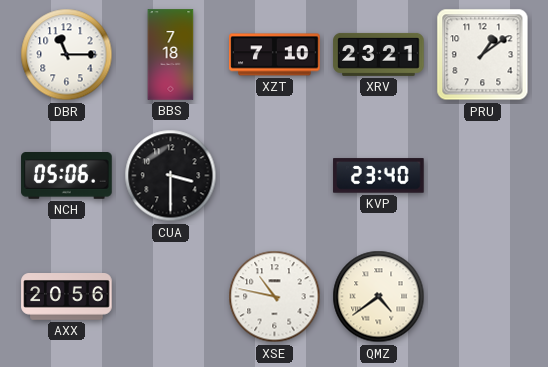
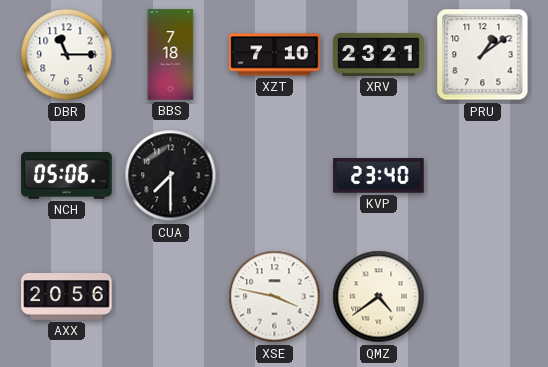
CUA: 3:30 -> 7:30 (171, 176)
XSE: 10:47 -> 3:47 (275, 297)
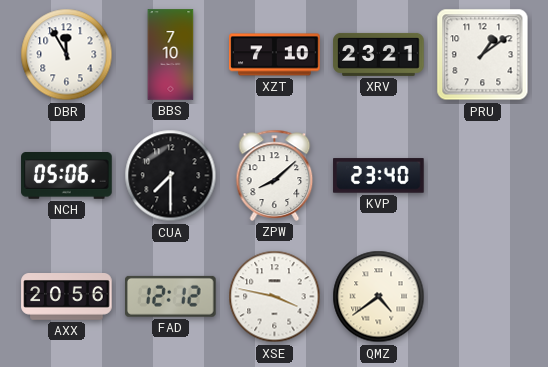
DBR: 11:15 -> 11:55 (67, 55)
BBS: 7:18 -> 7:10 (171, 55)
ZPW: none -> 8:08 (275, 175)
FAD: none -> 12:12 (171, 296)
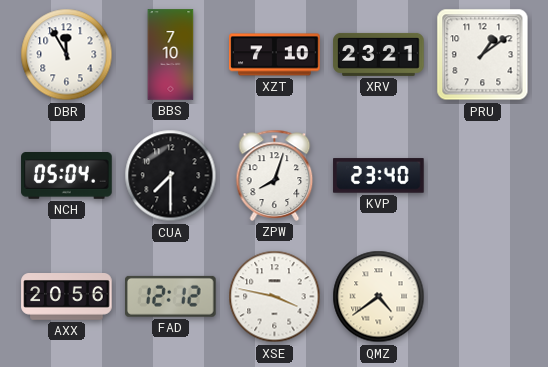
NCH: 05:06 -> 05:04 (67, 176)
ZPW: 8:08 -> 8:03 (275, 175)
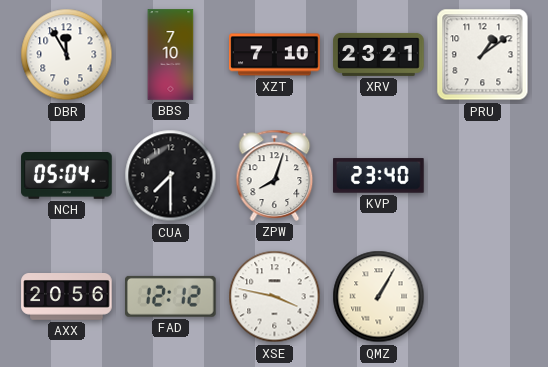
QMZ: 4:39 -> 1:05 (379, 297)
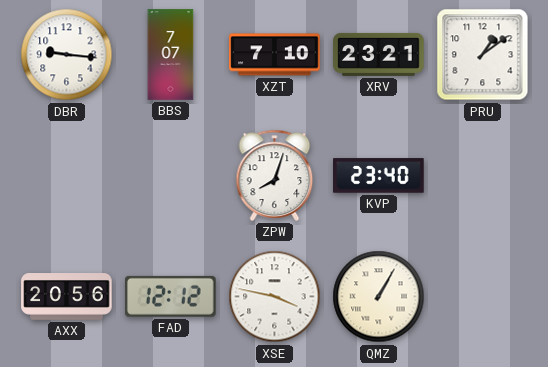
DBR: 11:55 -> 9:16 (67, 55)
BBS: 7:10 -> 7:07 (171, 55)
NCH: 05:04 -> none (67, 176)
CUA: 7:30 -> none (171, 176)
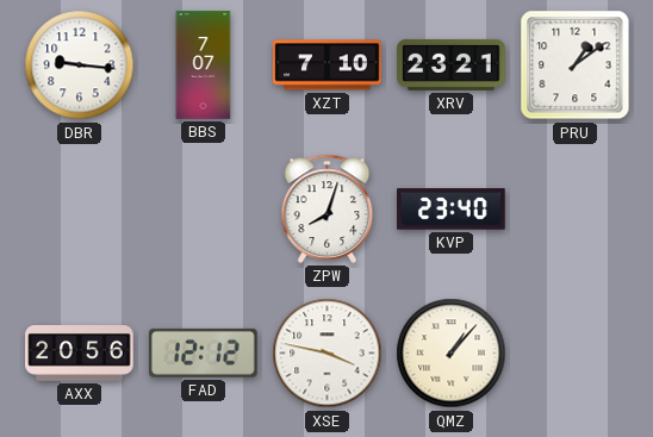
QMZ: 1:05 -> 1:07 (452, 354)
